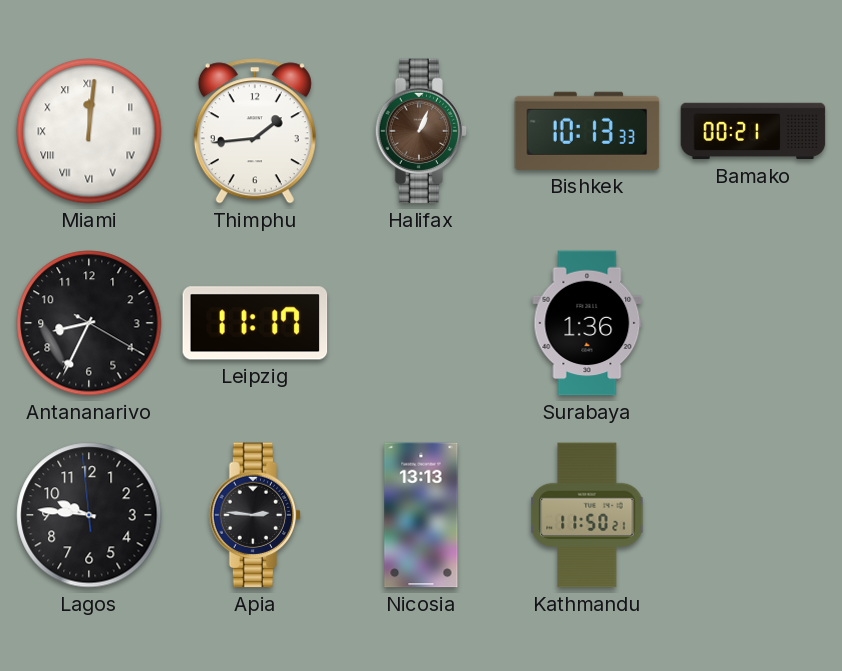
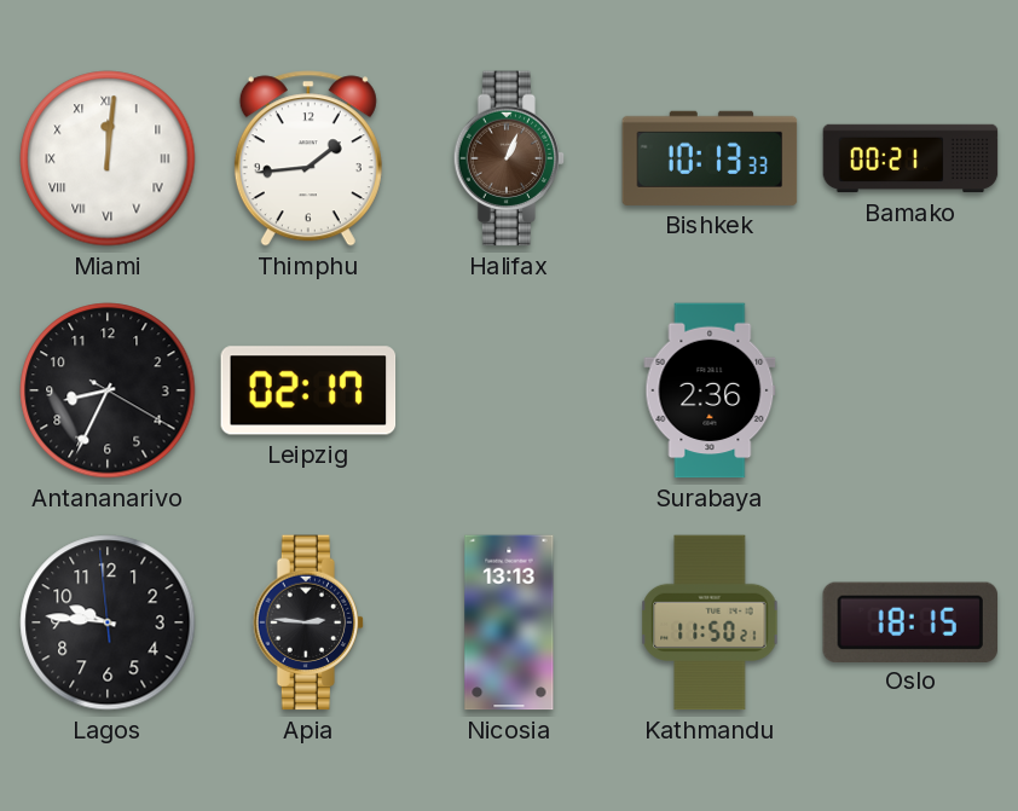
Leipzig: 11:17 -> 02:17 (308, 390)
Surabaya: 1:36 -> 2:36 (710, 390)
Oslo: none -> 18:15 (910, 621)
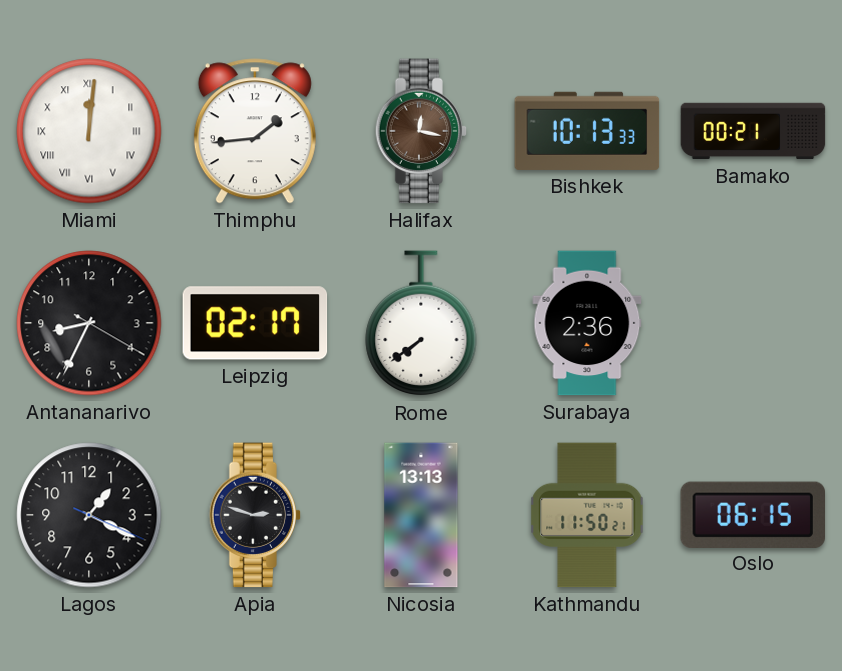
Halifax: 1:04 -> 12:17 (421, 131)
Rome: none -> 7:39 (421, 324)
Lagos: 9:45 -> 1:19 (89, 515)
Apia: 2:46 -> 2:48 (255, 515)
Oslo: 18:15 -> 06:15 (753, 514)
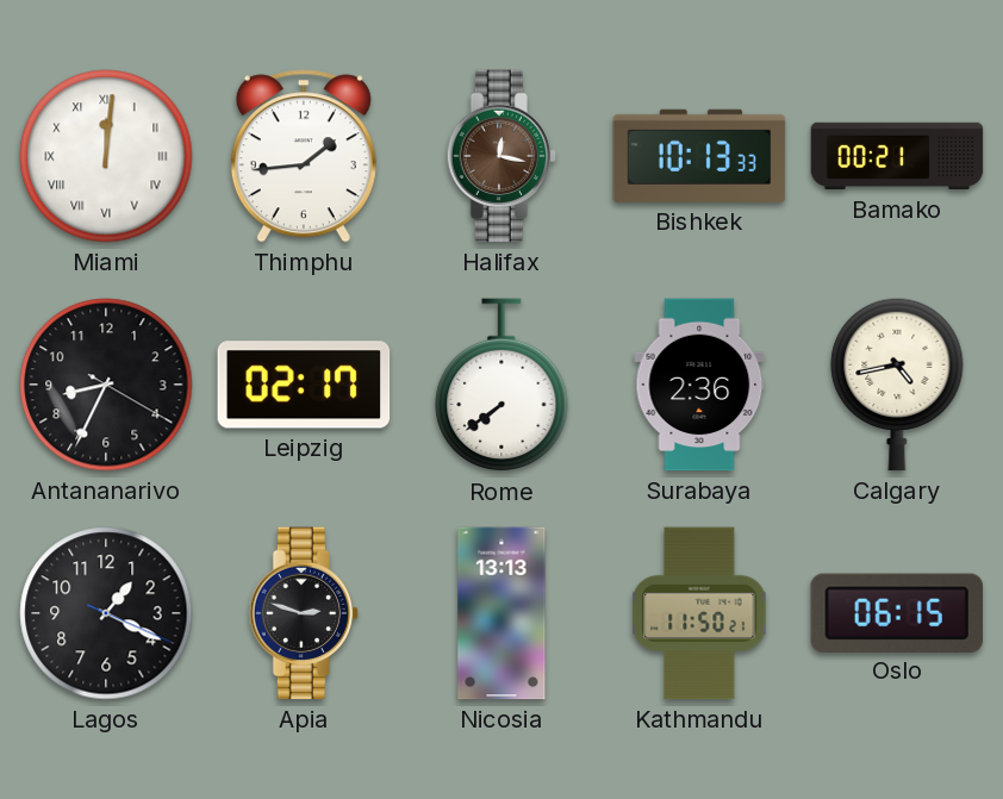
Calgary: none -> 4:43 (897, 385)
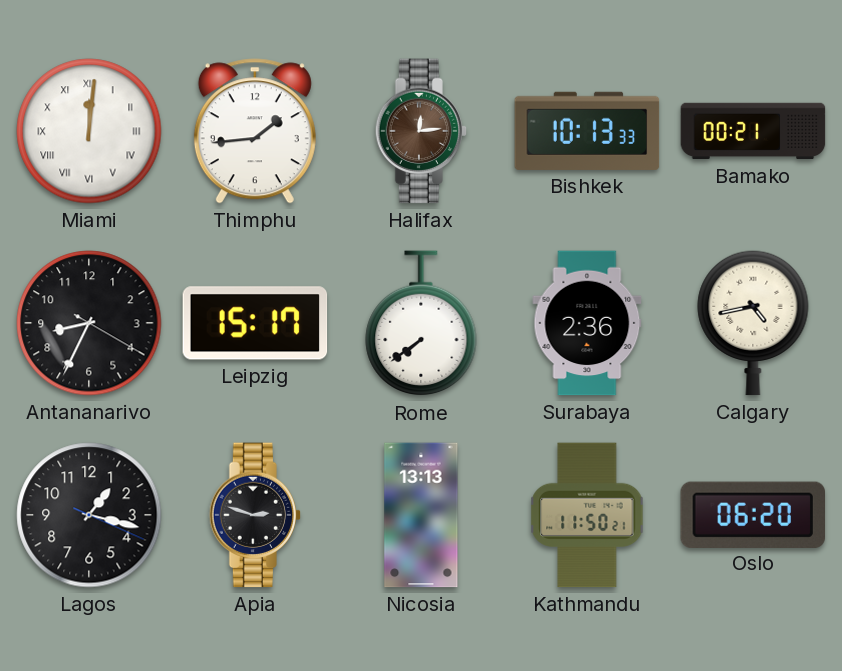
Halifax: 12:17 -> 12:14 (421, 131)
Leipzig: 02:17 -> 15:17 (255, 323)
Lagos: 1:19 -> 1:17 (89, 515)
Oslo: 06:15 -> 06:20 (753, 514)
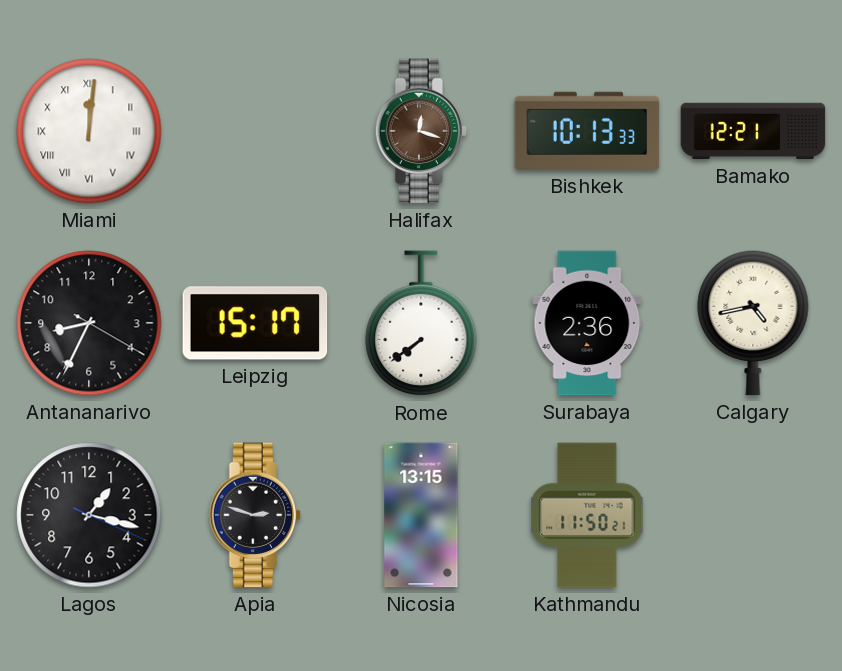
Thimphu: 1:44 -> none (255, 131)
Halifax: 12:14 -> 12:18 (421, 131)
Bamako: 00:21 -> 12:21 (753, 131)
Nicosia: 13:13 -> 13:15 (421, 515)
Oslo: 06:20 -> none (753, 514)
